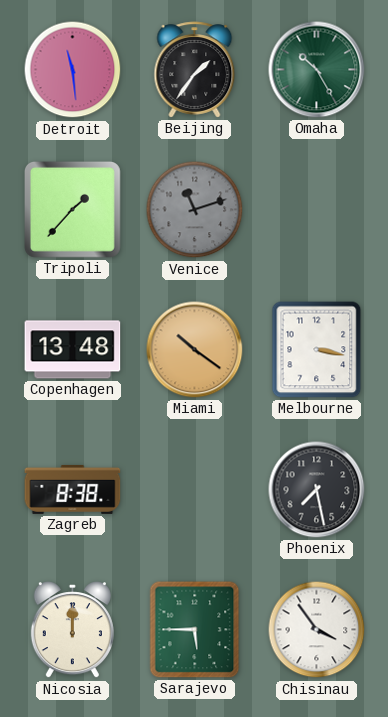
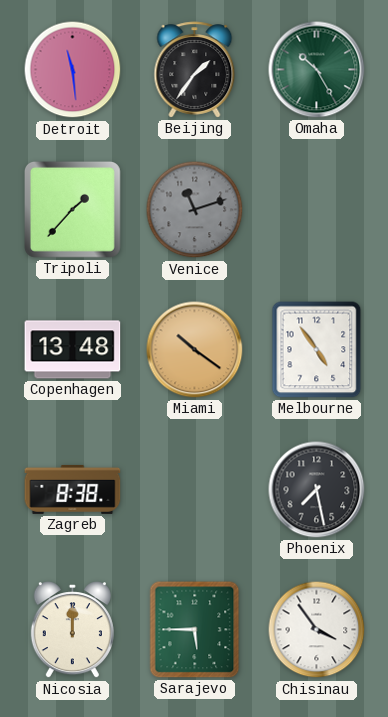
Melbourne: 3:17 -> 4:54 (317, 350)
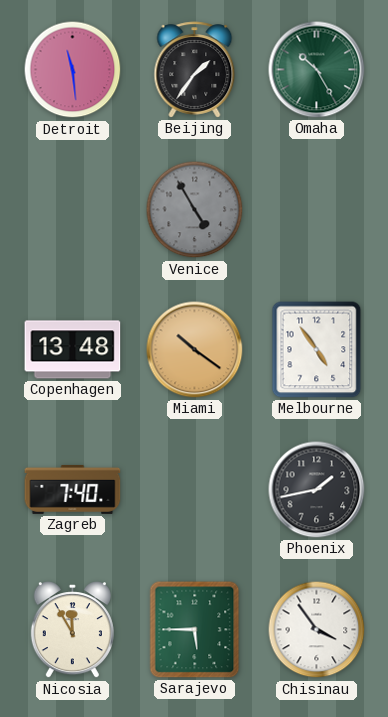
Tripoli: 1:37 -> none (72, 209)
Venice: 11:12 -> 4:55 (195, 210)
Zagreb: 8:38 -> 7:40 (73, 489)
Phoenix: 7:28 -> 1:43 (317, 490)
Nicosia: 12:00 -> 11:55 (72, 630)
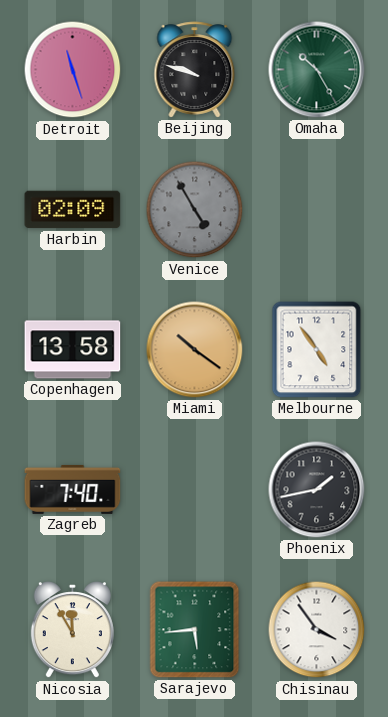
Detroit: 11:29 -> 11:27 (73, 70)
Beijing: 1:36 -> 9:48 (195, 70)
Harbin: none -> 02:09 (73, 210)
Copenhagen: 13:48 -> 13:58 (73, 350)
Sarajevo: 5:45 -> 5:44 (195, 630)
